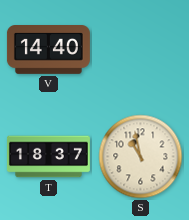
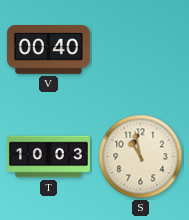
V: 14:40 -> 00:40 (48, 50)
T: 18:37 -> 10:03 (48, 157)
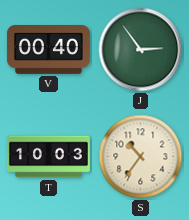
J: none -> 2:54 (141, 50)
S: 10:58 -> 10:36 (141, 157)
